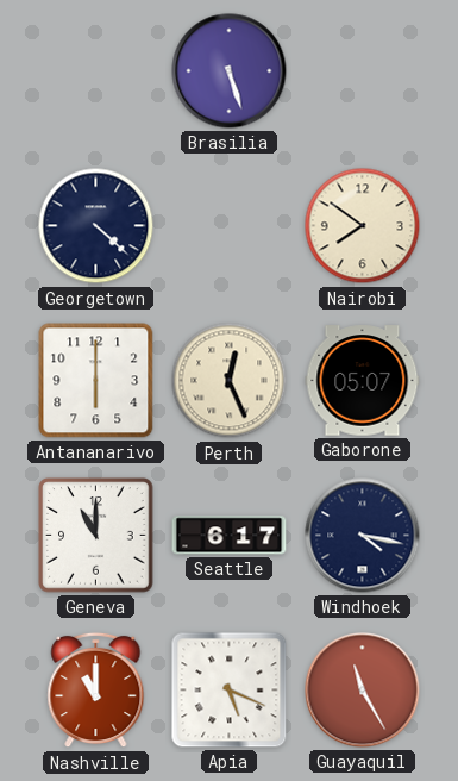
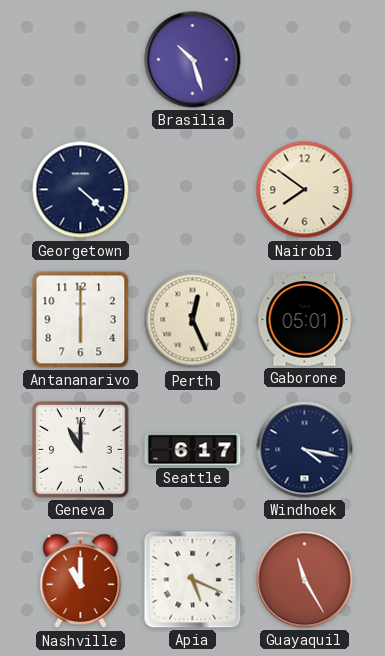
Brasilia: 5:27 -> 10:27 (193, 60)
Gaborone: 05:07 -> 05:01 (305, 320)
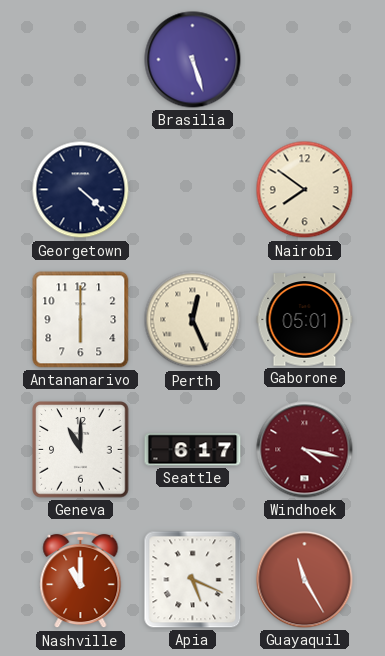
Brasilia: 10:27 -> 5:27 (193, 60)
Windhoek dial: navy -> burgundy (305, 450)
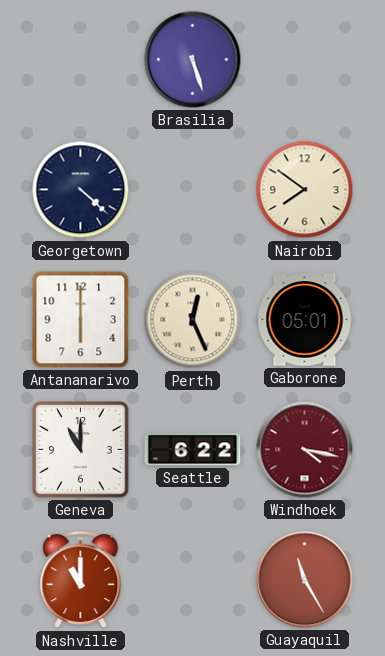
Seattle: 6:17 -> 6:22 (193, 450)
Apia: 5:19 -> none (193, 580)
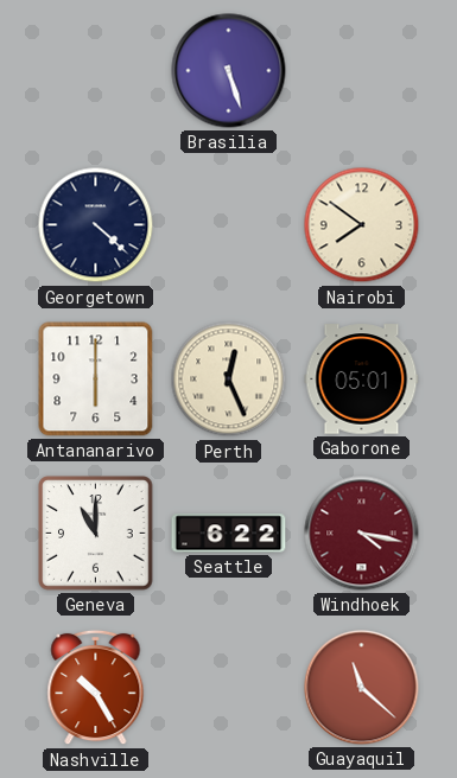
Nashville: 11:00 -> 10:25 (96, 688)
Guayaquil: 11:25 -> 11:22 (362, 688)
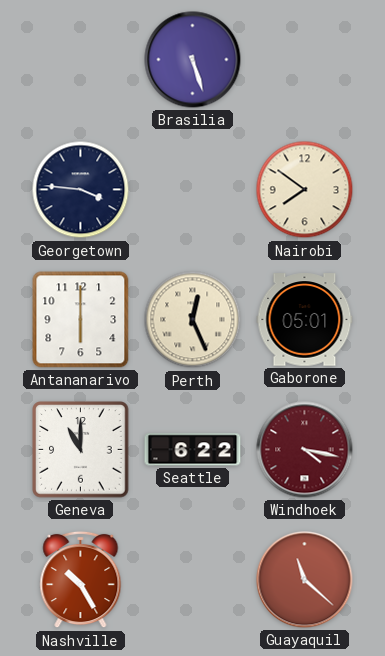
Georgetown: 4:22 -> 3:46 (81, 190)
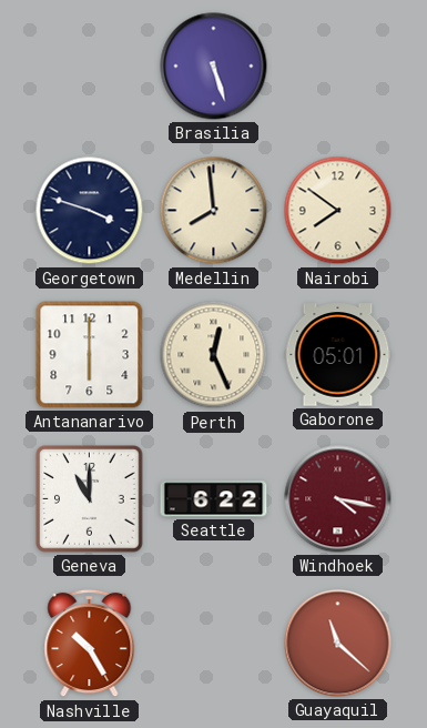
Georgetown: 3:46 -> 3:48 (90, 211)
Medellin: none -> 7:59 (214, 211)
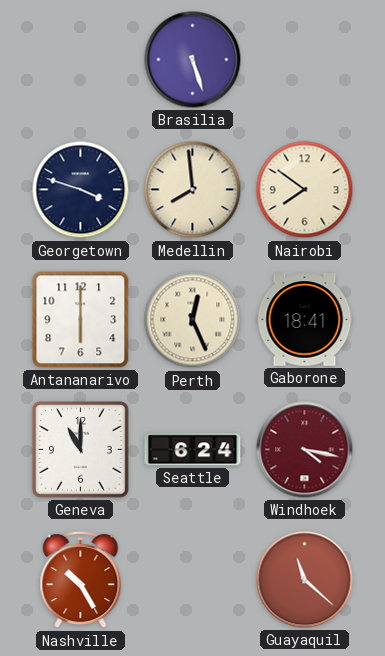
Gaborone: 05:01 -> 18:41 (305, 320)
Seattle: 6:22 -> 6:24 (193, 450)
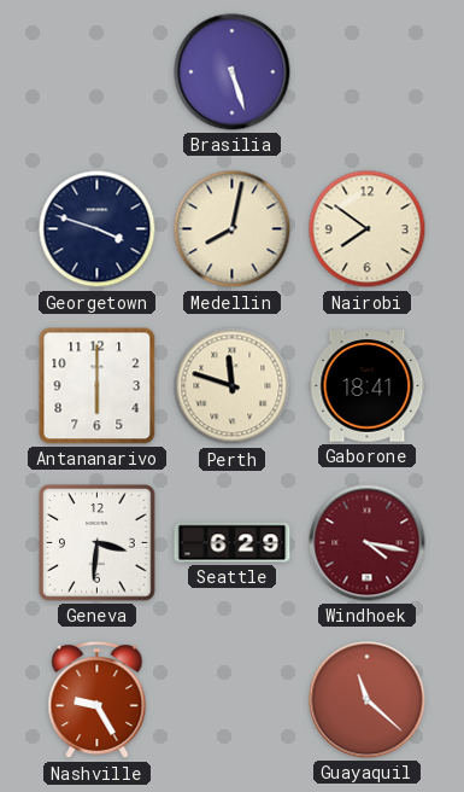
Medellin: 7:59 -> 8:02 (233, 229)
Perth: 12:26 -> 11:48 (233, 386)
Geneva: 11:00 -> 3:31 (98, 543)
Seattle: 6:24 -> 6:29 (233, 543)
Nashville: 10:25 -> 9:25 (98, 700)
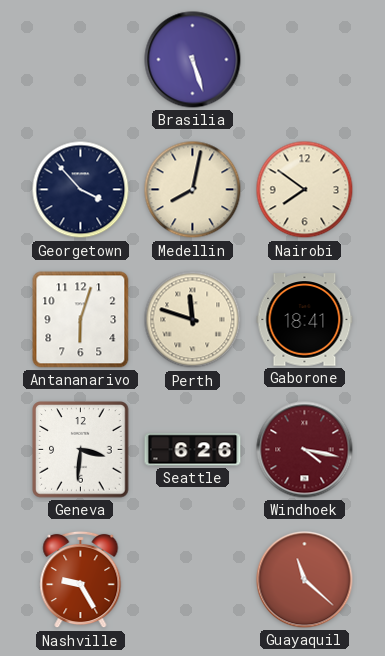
Georgetown: 3:48 -> 3:53 (81, 190)
Antananarivo: 6:00 -> 6:03 (81, 320)
Seattle: 6:29 -> 6:26 (193, 450)
